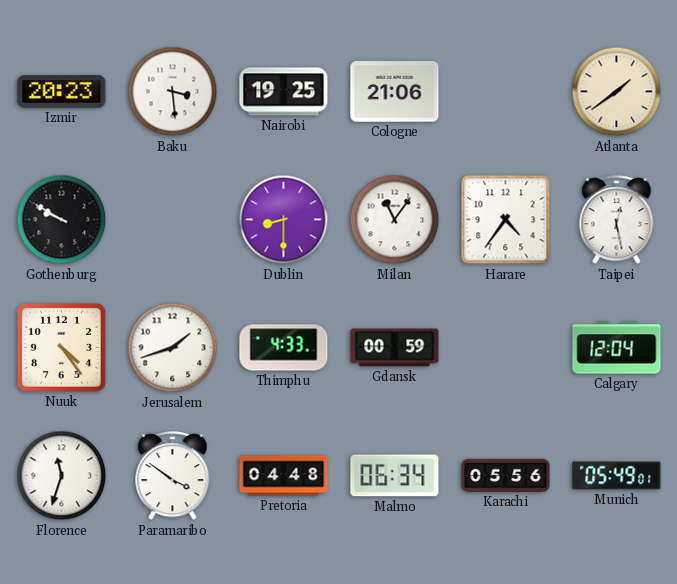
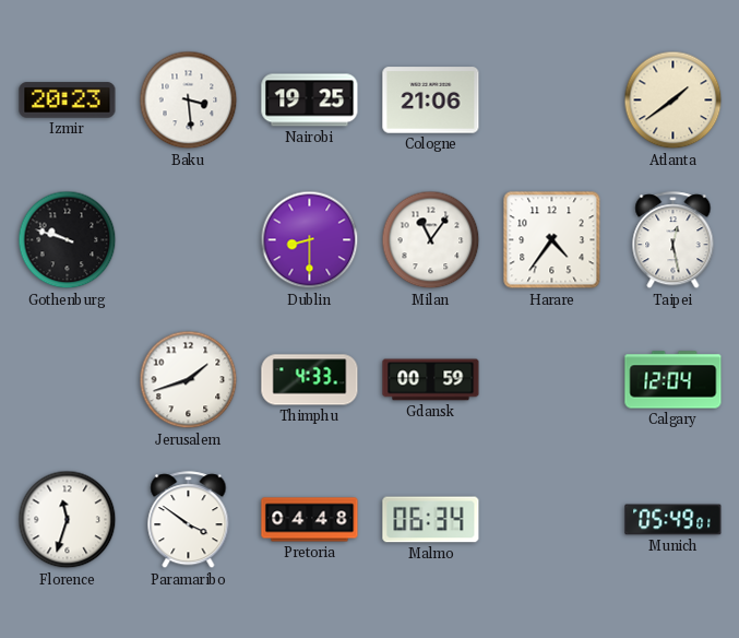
Gothenburg: 9:50 -> 9:48 (68, 240)
Nuuk: 4:24 -> none (61, 347)
Karachi: 05:56 -> none (506, 475)
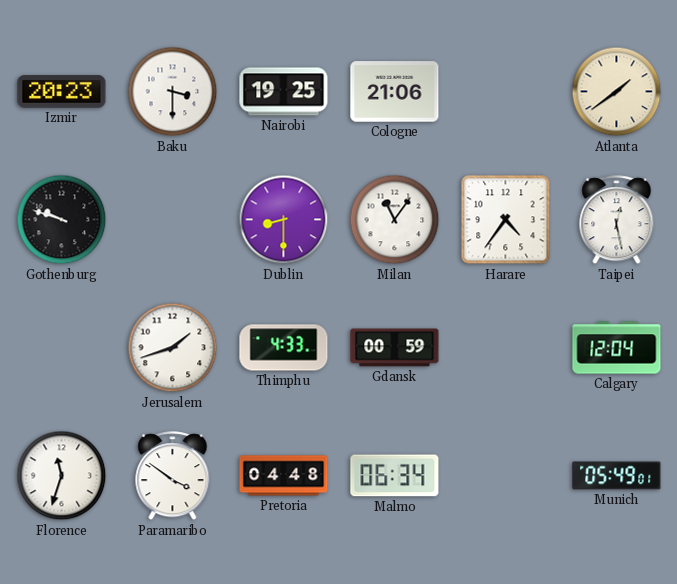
Baku: 3:29 -> 3:30 (173, 92)
